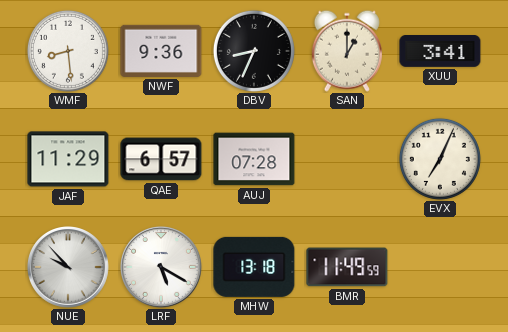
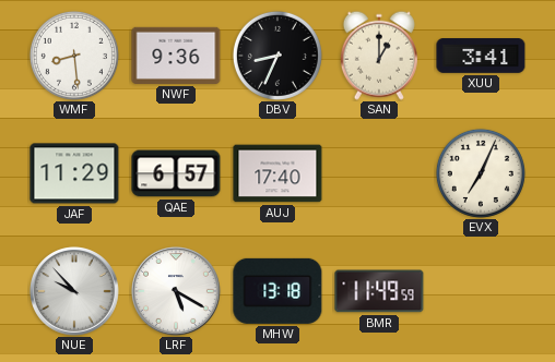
AUJ: 07:28 -> 17:40 (277, 173)
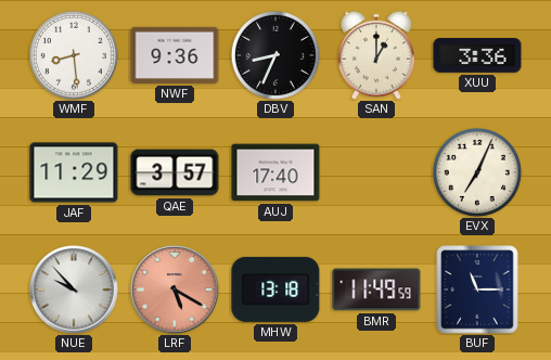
XUU: 3:41 -> 3:36 (477, 56)
QAE: 6:57 -> 3:57 (175, 172)
LRF dial: white -> salmon (176, 291)
BUF: none -> 11:15 (477, 290)
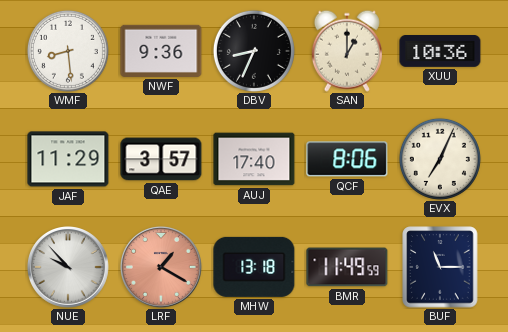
XUU: 3:36 -> 10:36 (440, 52)
QCF: none -> 8:06 (347, 159)
LRF: 5:20 -> 1:20 (162, 268)
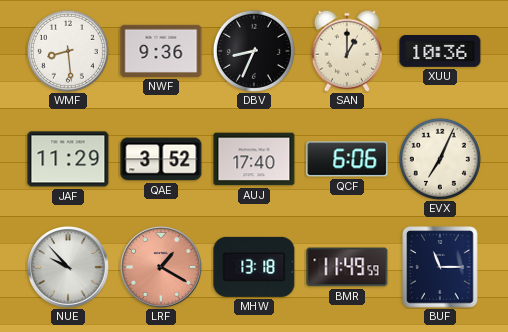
QAE: 3:57 -> 3:52 (161, 159)
QCF: 8:06 -> 6:06 (347, 159)
